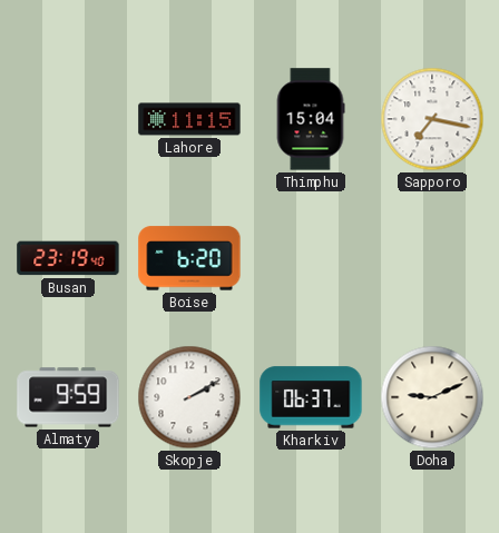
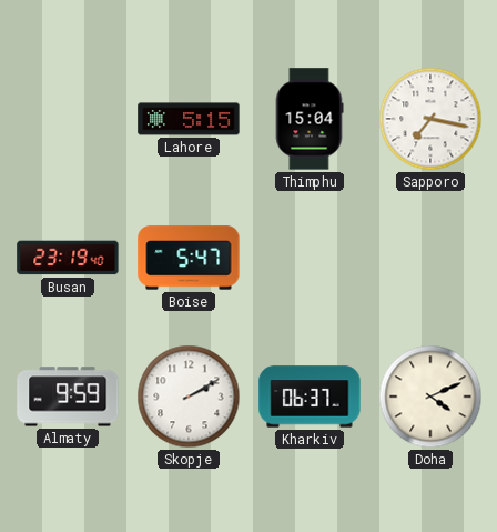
Lahore: 11:15 -> 5:15 (189, 119)
Boise: 6:20 -> 5:47 (189, 258)
Doha: 9:11 -> 4:11 (430, 397)
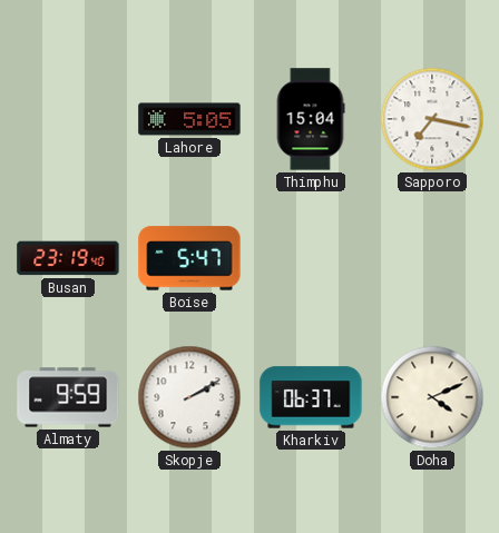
Lahore: 5:15 -> 5:05 (189, 119)
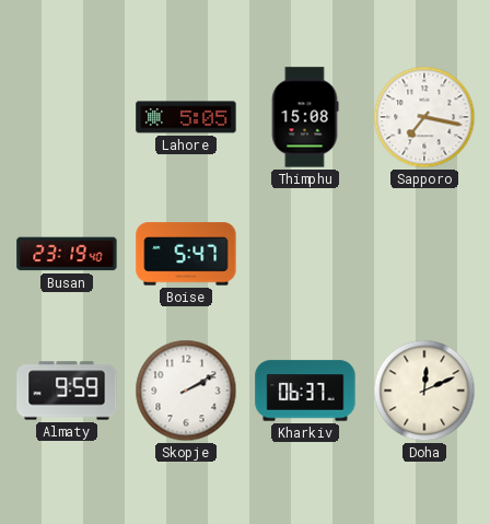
Thimphu: 15:04 -> 15:08 (305, 117)
Doha: 4:11 -> 12:11 (424, 391)
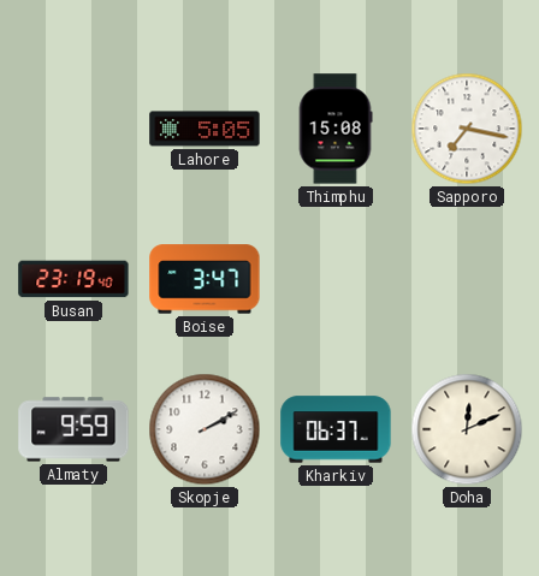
Boise: 5:47 -> 3:47 (205, 279)
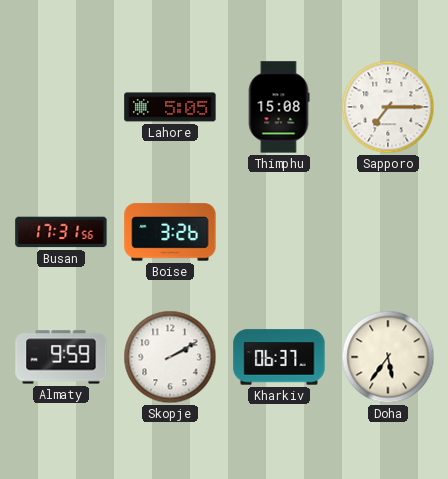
Sapporo: 7:17 -> 7:15 (388, 107)
Busan: 23:19 -> 17:31 (61, 232)
Boise: 3:47 -> 3:26 (170, 232)
Doha: 12:11 -> 5:36 (388, 357)
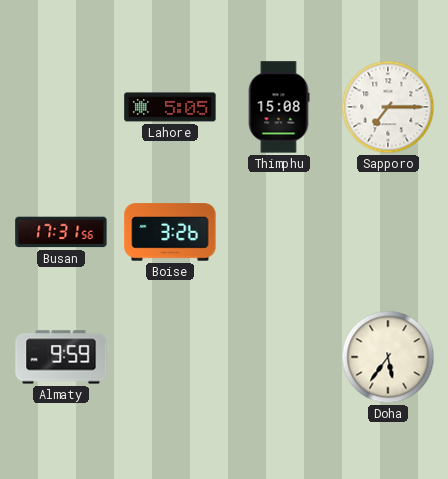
Skopje: 2:10 -> none (170, 357)
Kharkiv: 06:37 -> none (279, 357)
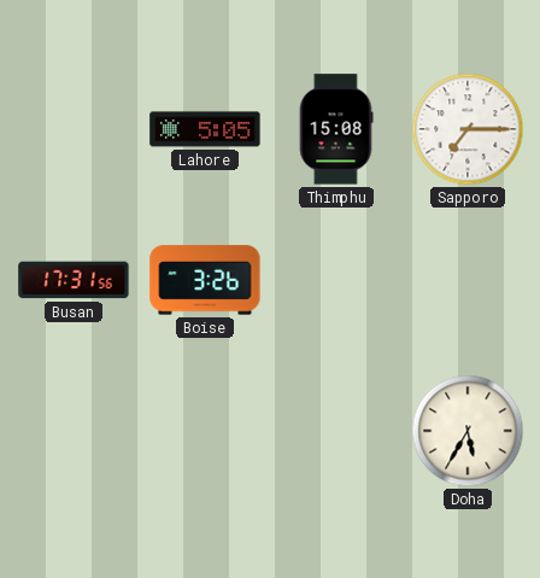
Almaty: 9:59 -> none (61, 357)
Doha: 5:36 -> 5:35 (468, 431)
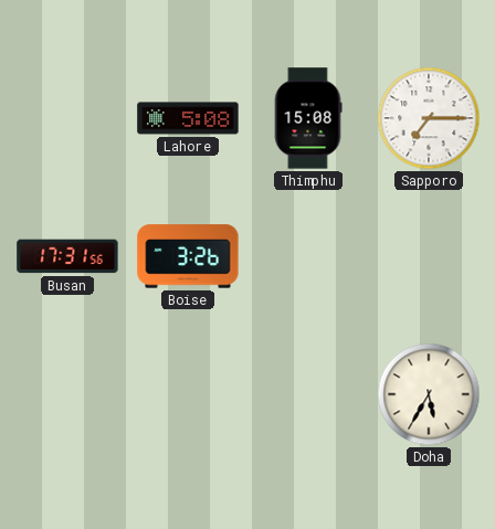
Lahore: 5:05 -> 5:08 (188, 118)
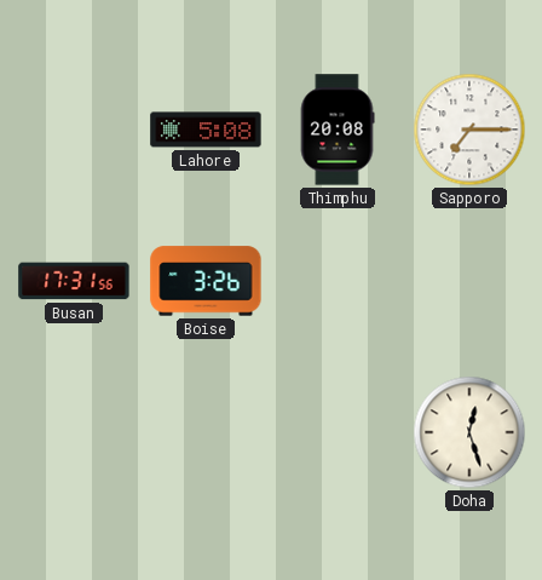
Thimphu: 15:08 -> 20:08 (338, 130)
Doha: 5:35 -> 12:27 (469, 432)
